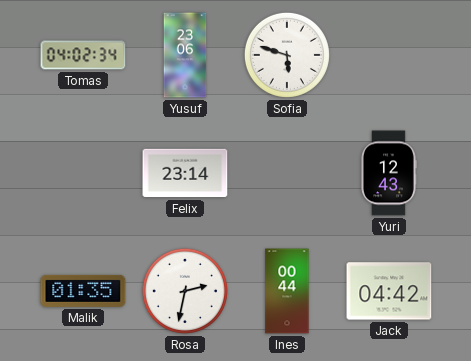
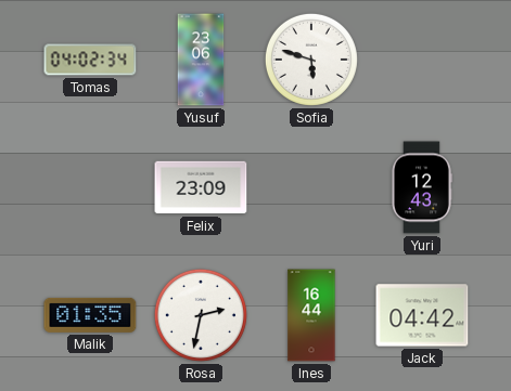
Felix: 23:14 -> 23:09 (201, 187)
Ines: 00:44 -> 16:44 (311, 315)
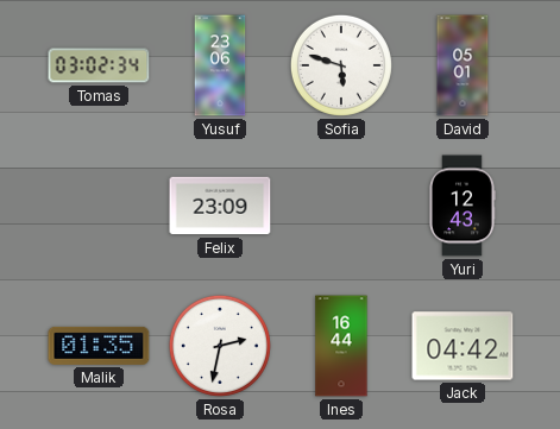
Tomas: 04:02 -> 03:02 (99, 65)
David: none -> 05:01 (463, 65)
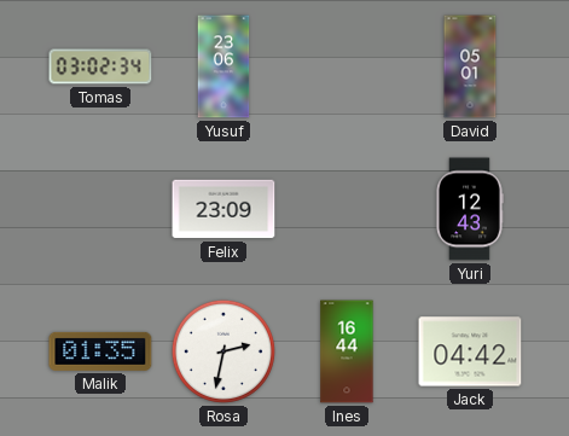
Sofia: 5:48 -> none (341, 65)
